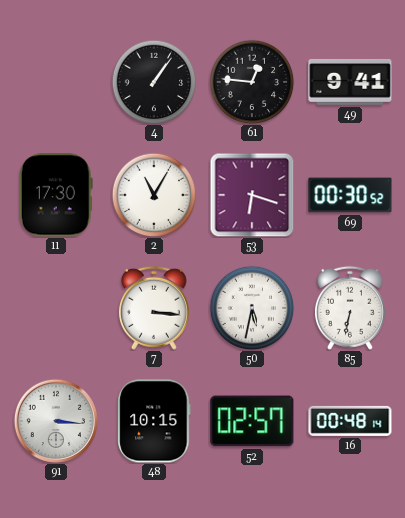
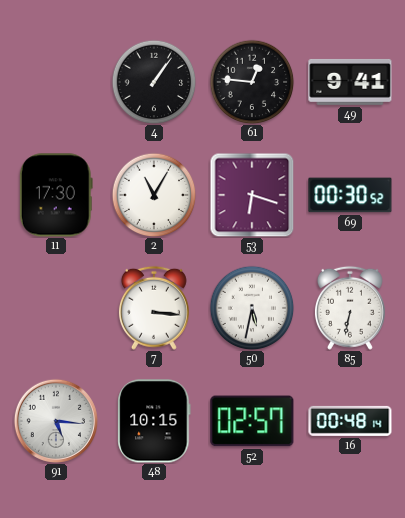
91: 3:16 -> 5:16 (55, 420)
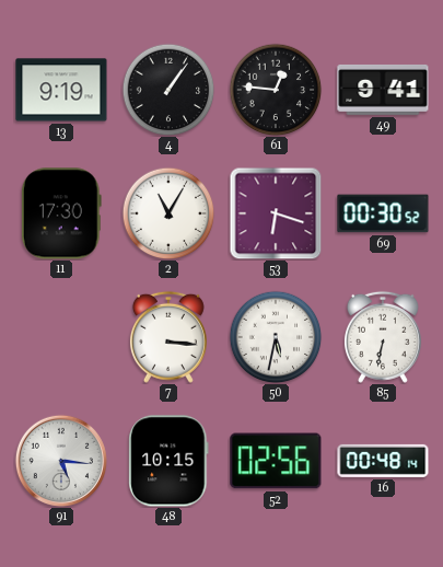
13: none -> 9:19 (61, 90)
52: 02:57 -> 02:56 (276, 461)
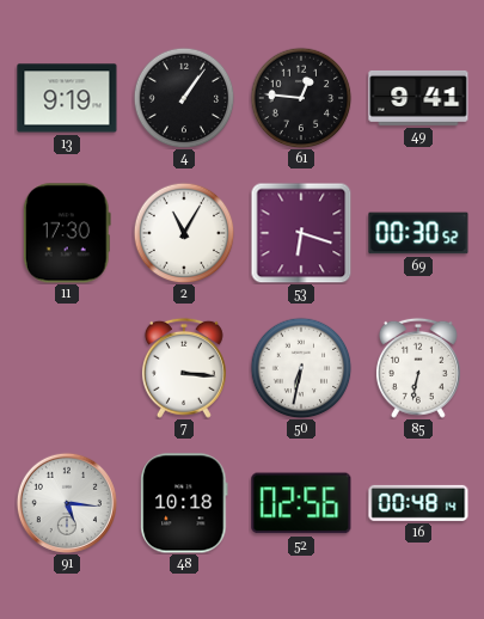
50: 5:32 -> 6:32 (301, 368)
48: 10:15 -> 10:18 (184, 503)
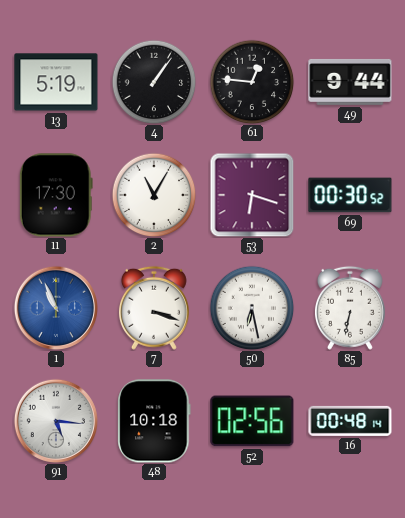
13: 9:19 -> 5:19 (56, 82)
49: 9:41 -> 9:44 (350, 82)
1: none -> 10:56 (55, 307)
7: 3:16 -> 3:18 (154, 308)
50: 6:32 -> 6:28 (252, 308)
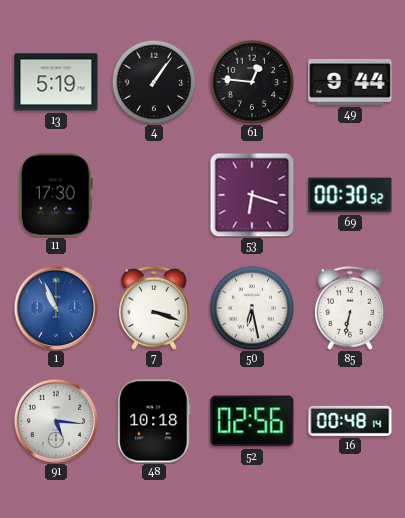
2: 11:05 -> none (154, 195)
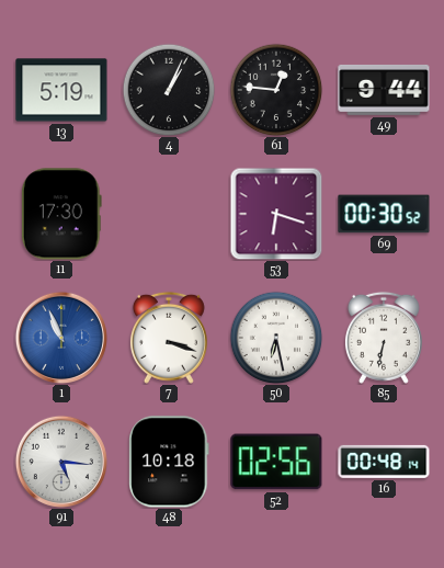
4: 1:06 -> 1:04 (169, 90)
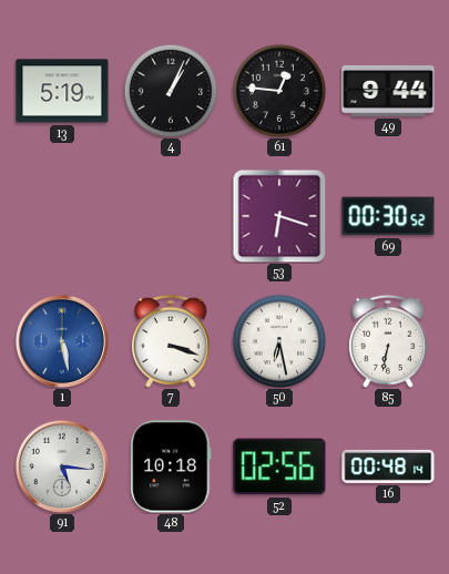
11: 17:30 -> none (61, 214)
1: 10:56 -> 5:28 (61, 340)
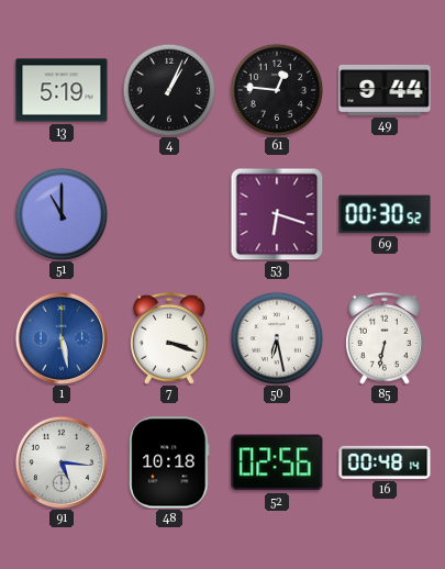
51: none -> 11:00 (62, 214)
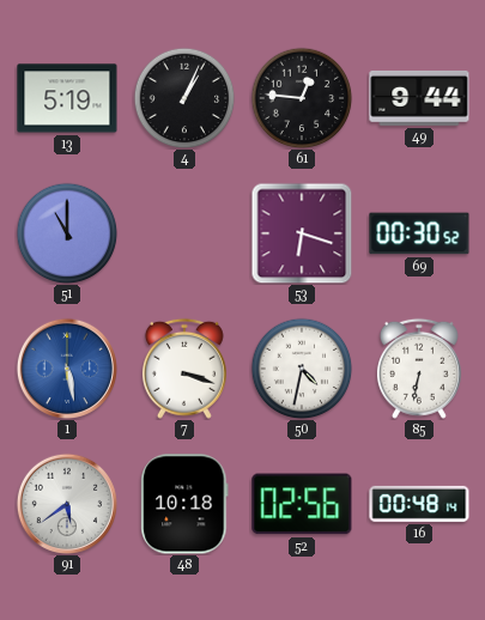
50: 6:28 -> 4:32 (302, 369)
91: 5:16 -> 5:39 (66, 503)
